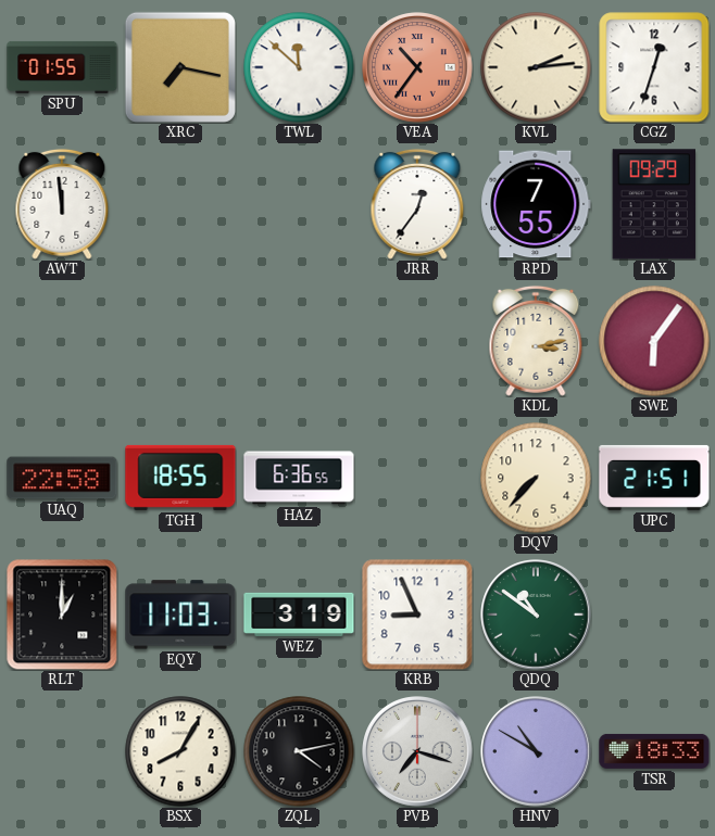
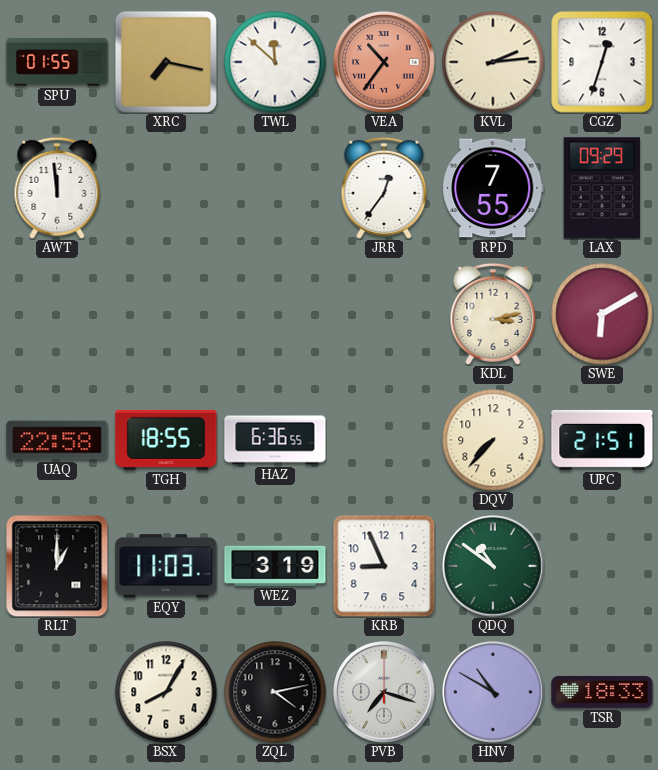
SWE: 6:06 -> 6:10 (602, 314)
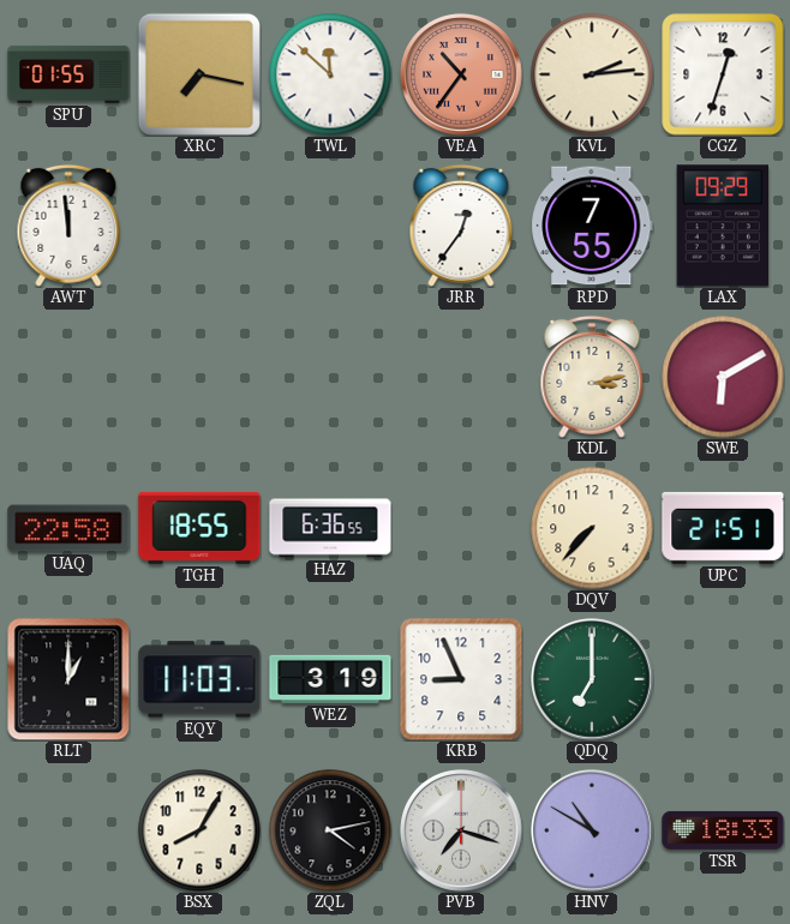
QDQ: 10:51 -> 7:00 (592, 679)
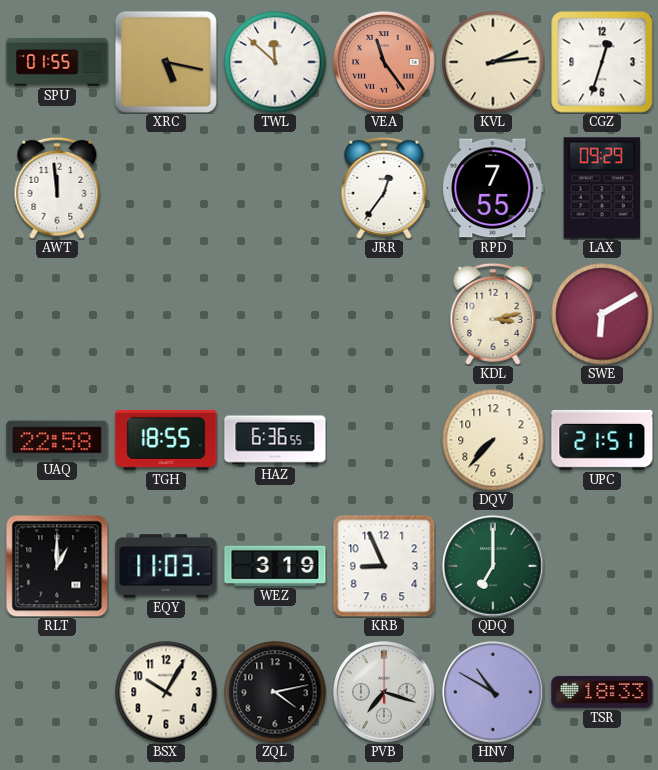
XRC: 7:17 -> 5:17 (166, 62)
VEA: 10:36 -> 11:24 (384, 62)
BSX: 8:05 -> 10:05 (166, 692)
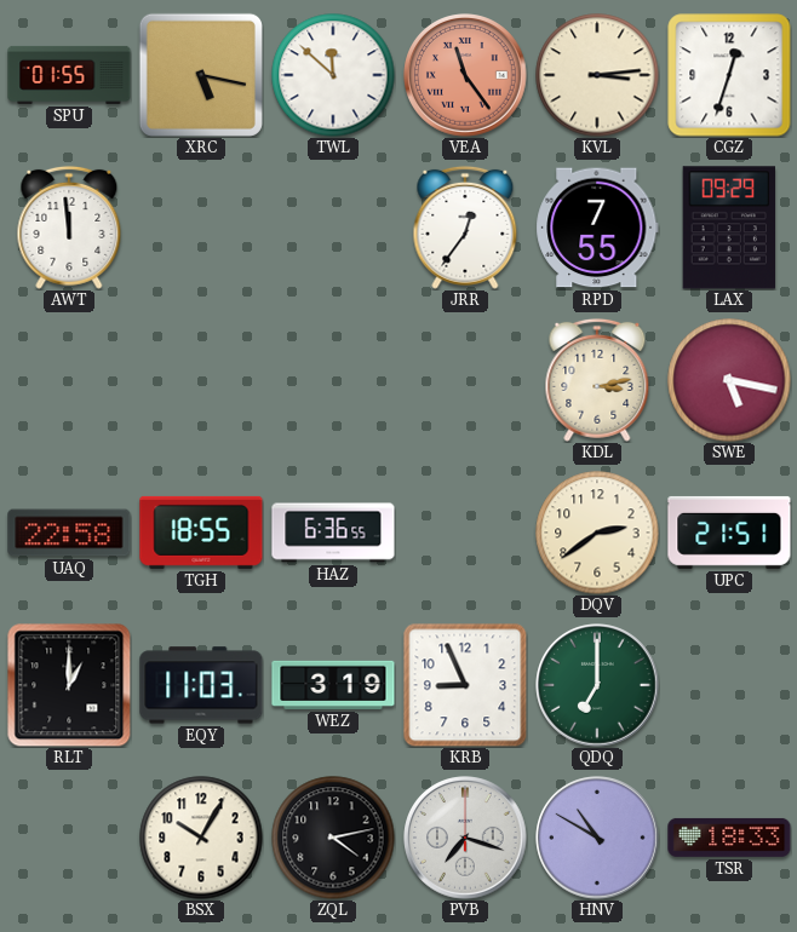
KVL: 2:14 -> 3:14 (597, 75)
SWE: 6:10 -> 5:17 (729, 380)
DQV: 7:37 -> 2:39 (597, 533)
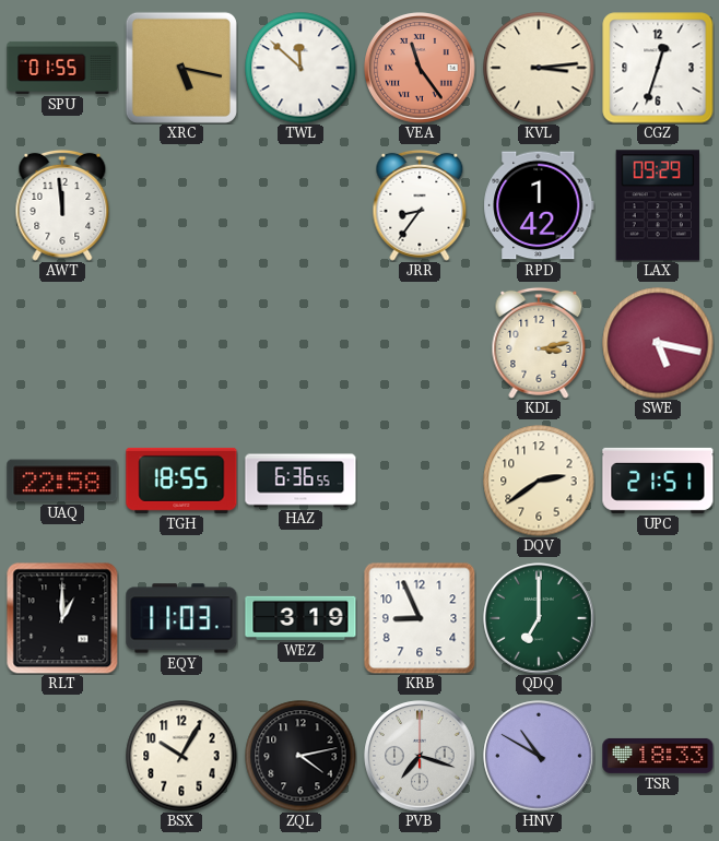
JRR: 12:36 -> 8:36 (420, 205)
RPD: 7:55 -> 1:42 (539, 205)
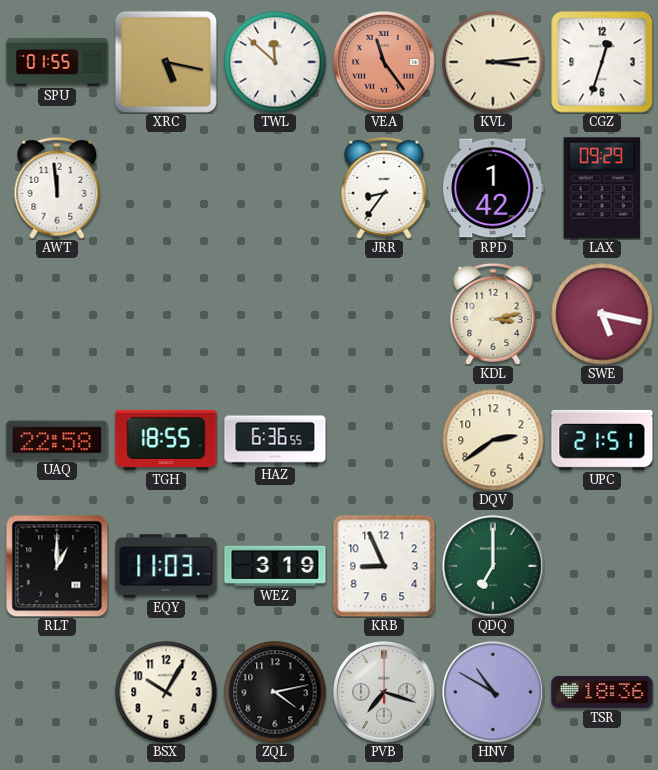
TSR: 18:33 -> 18:36 (602, 692)
